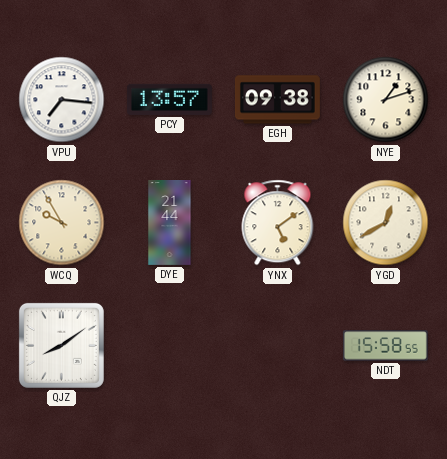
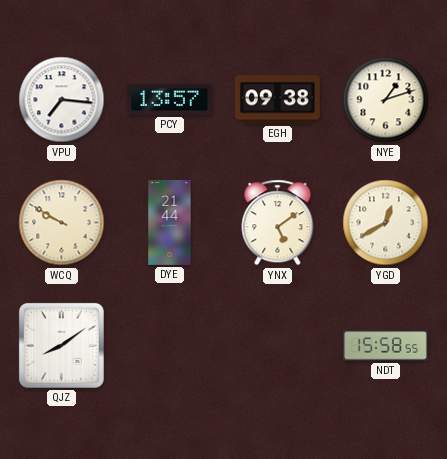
WCQ: 9:55 -> 9:50 (62, 223)
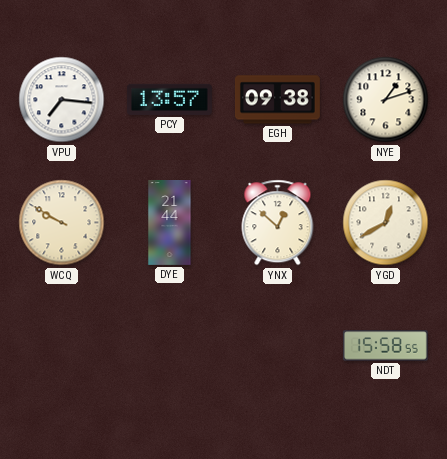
YNX: 5:09 -> 12:52 (278, 223)
QJZ: 8:09 -> none (61, 345)
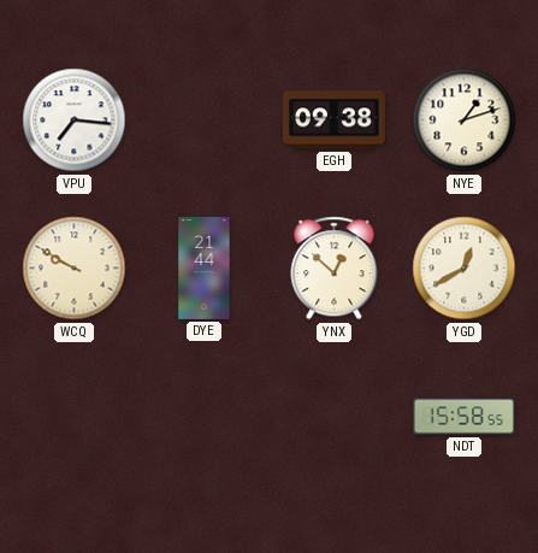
PCY: 13:57 -> none (169, 99)
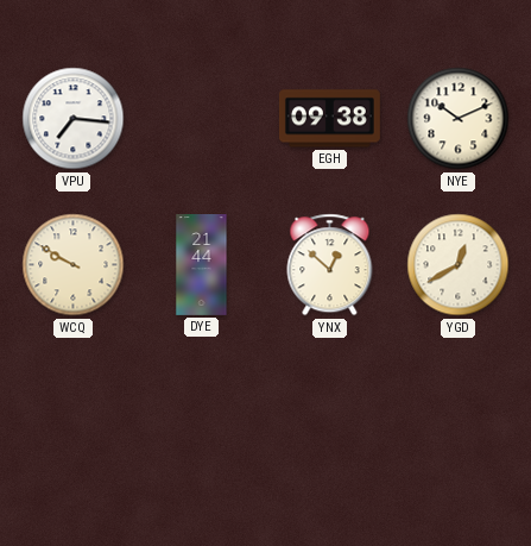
NYE: 1:12 -> 10:11 (459, 119)
NDT: 15:58 -> none (463, 417)
